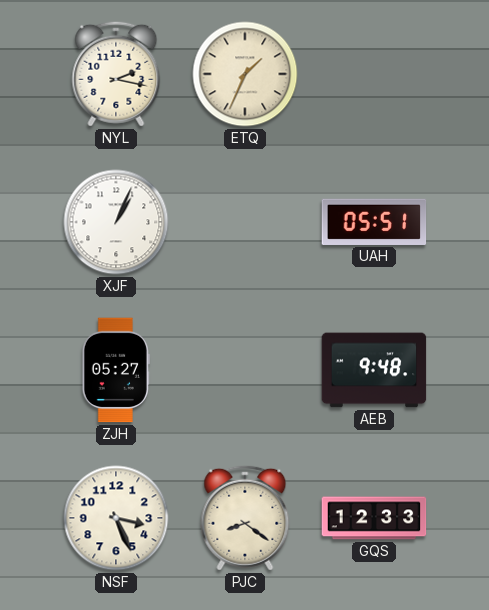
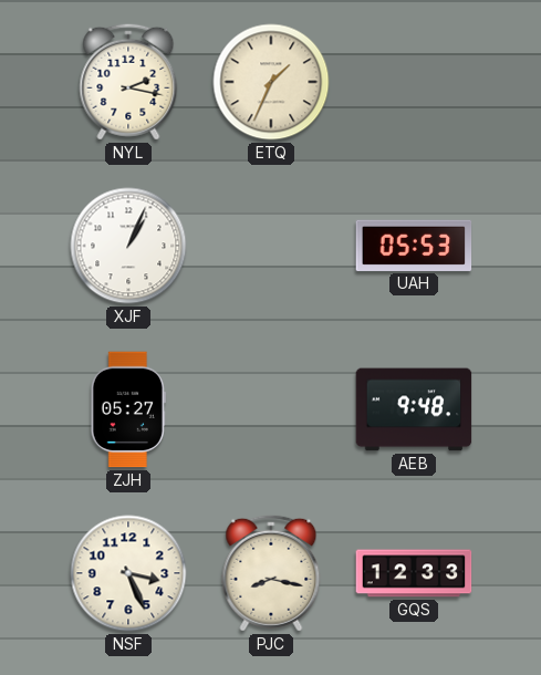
UAH: 05:51 -> 05:53 (414, 246)
PJC: 8:21 -> 8:17 (271, 573)
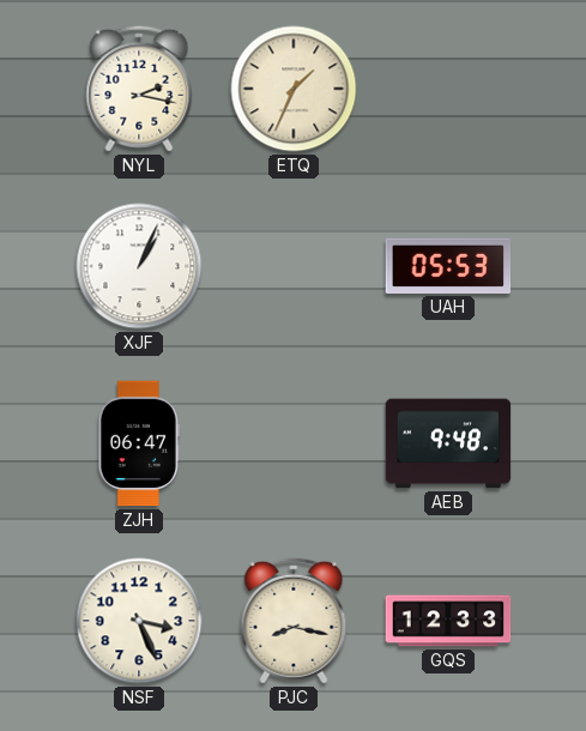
ZJH: 05:27 -> 06:47 (139, 443)
